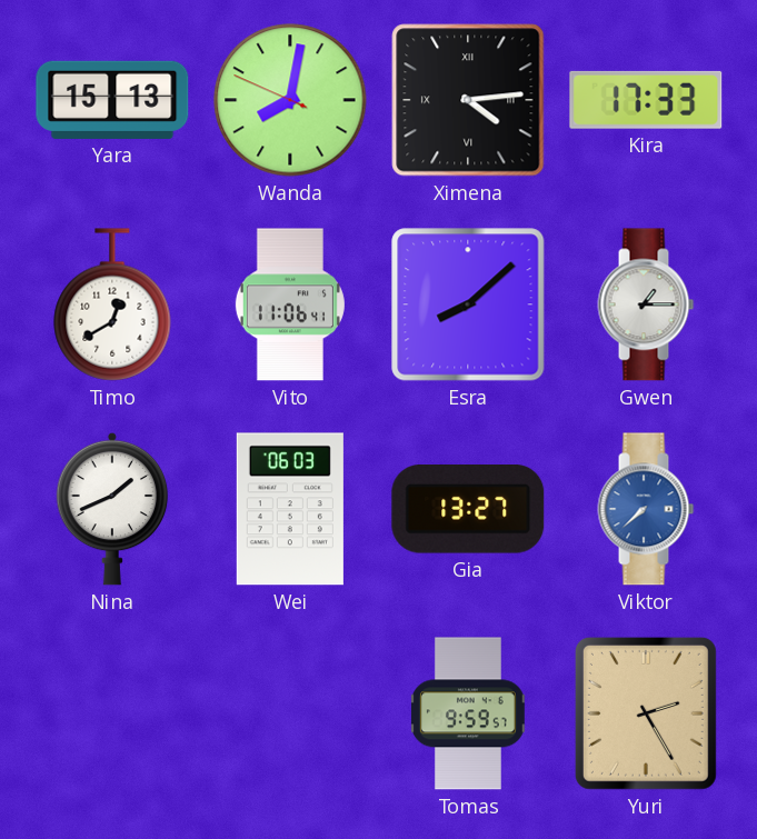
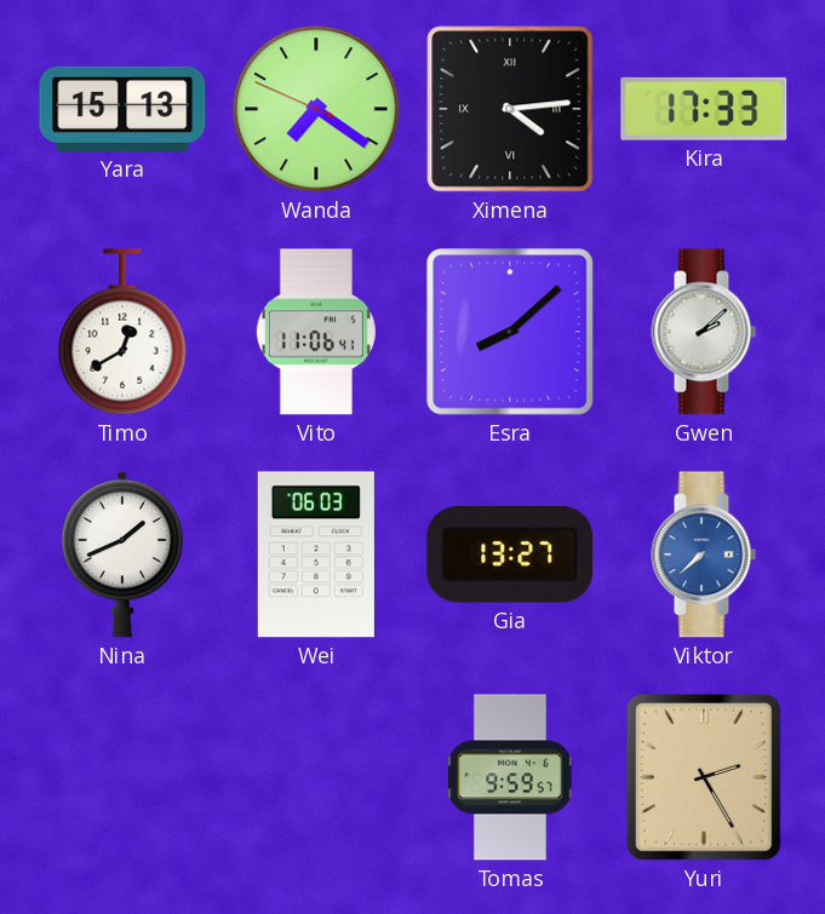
Wanda: 8:01 -> 7:20 (316, 109)
Gwen: 1:15 -> 2:08 (704, 332)
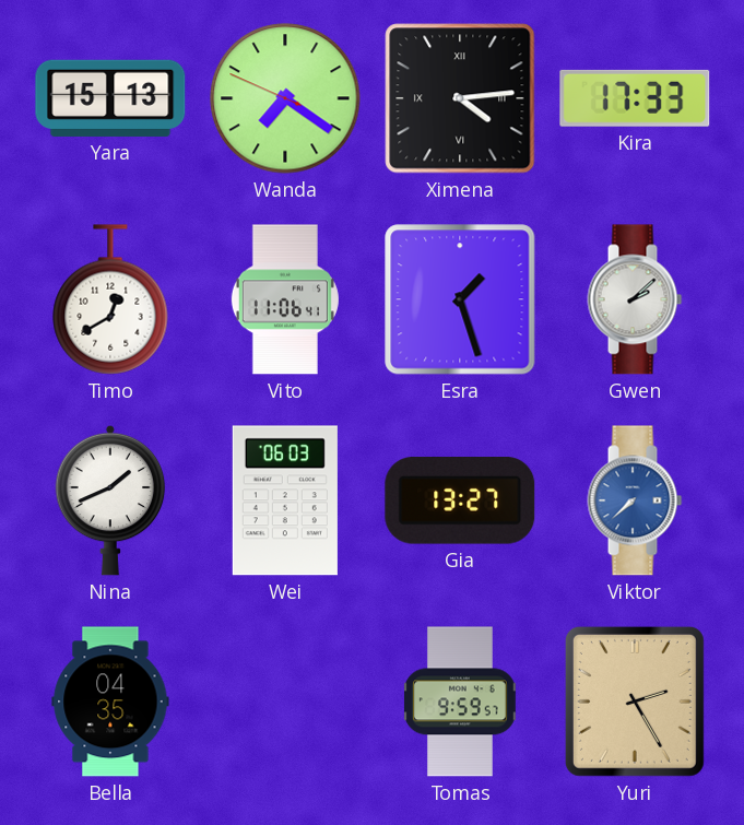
Esra: 8:08 -> 1:27 (460, 299)
Bella: none -> 04:35 (110, 702)
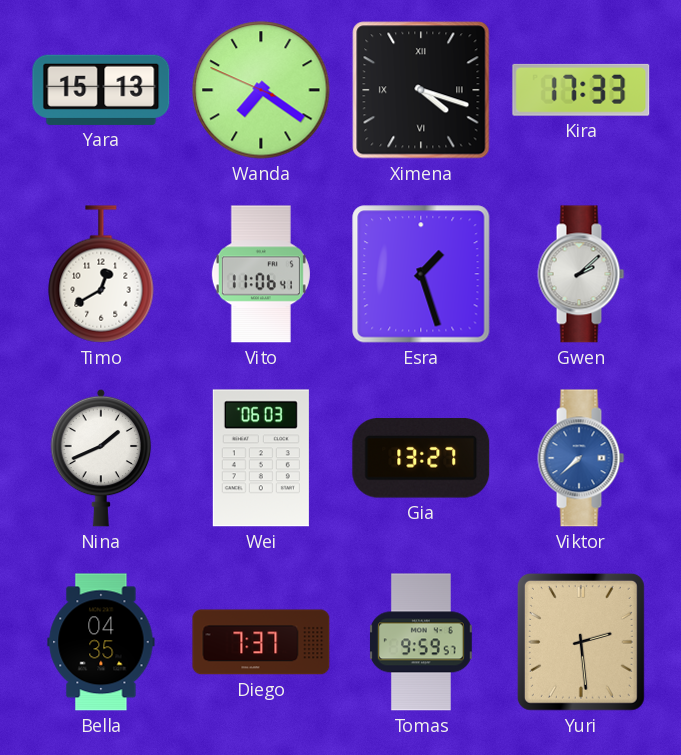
Ximena: 4:14 -> 4:18 (421, 90)
Diego: none -> 7:37 (261, 642)
Yuri: 2:25 -> 2:29 (581, 642)
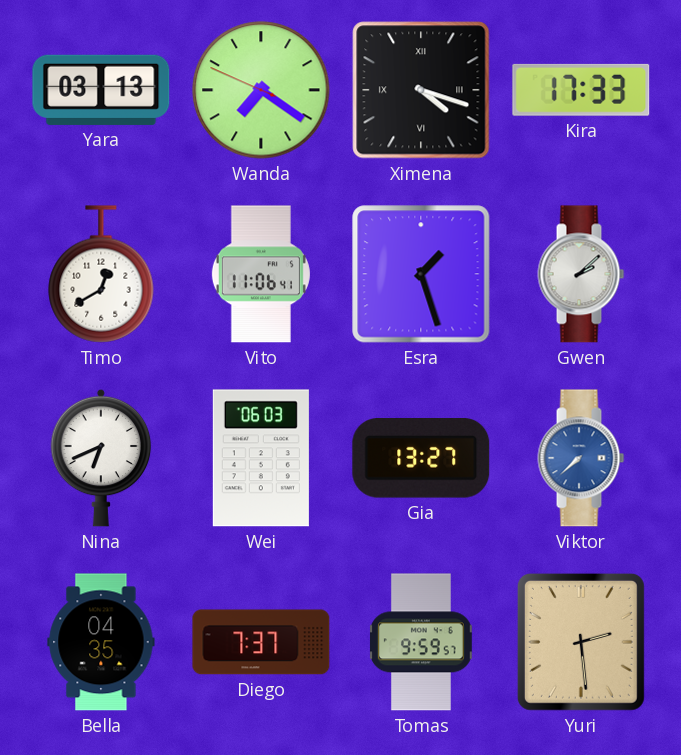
Yara: 15:13 -> 03:13 (101, 90)
Nina: 1:41 -> 6:41 (101, 458)
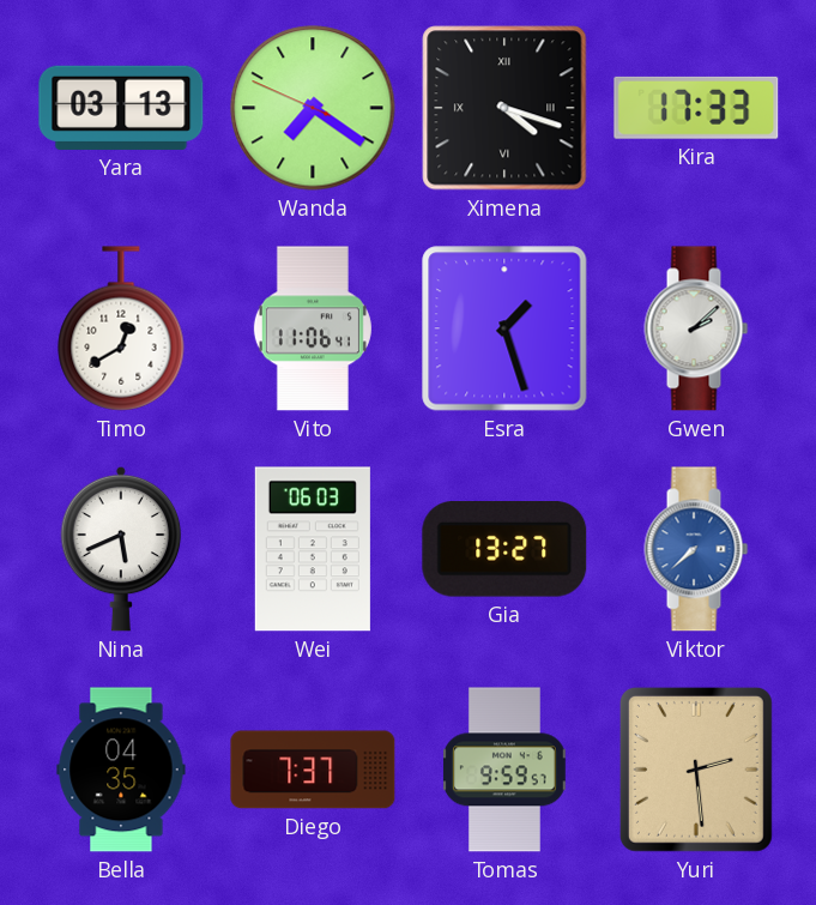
Nina: 6:41 -> 5:41 (121, 549)
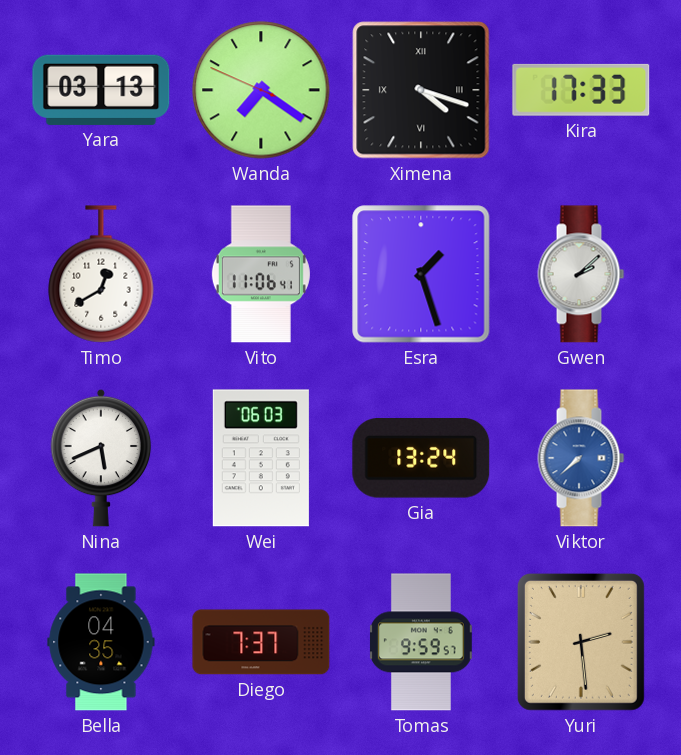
Gia: 13:27 -> 13:24 (421, 459)
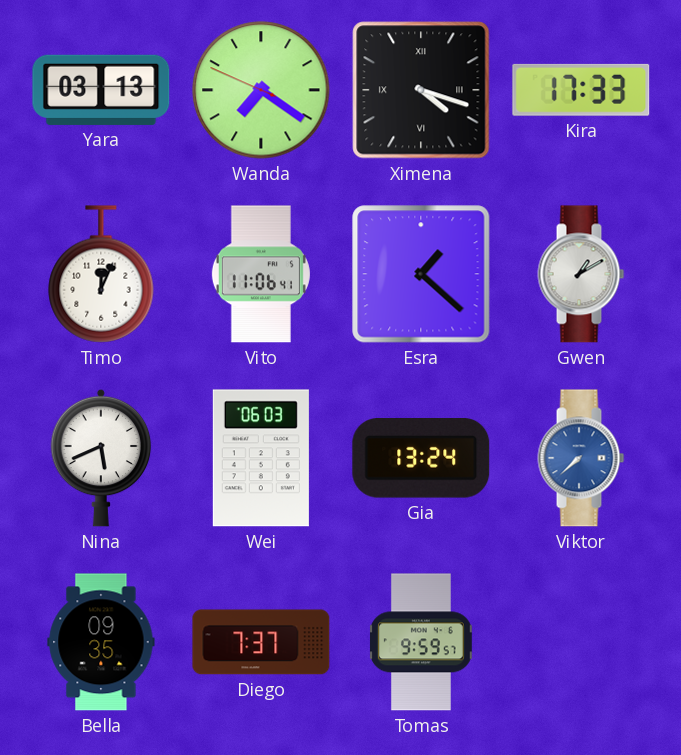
Timo: 12:40 -> 12:04 (101, 274)
Esra: 1:27 -> 1:22 (421, 274)
Gwen: 2:08 -> 1:10 (581, 274)
Bella: 04:35 -> 09:35 (101, 642)
Yuri: 2:29 -> none (581, 642)
